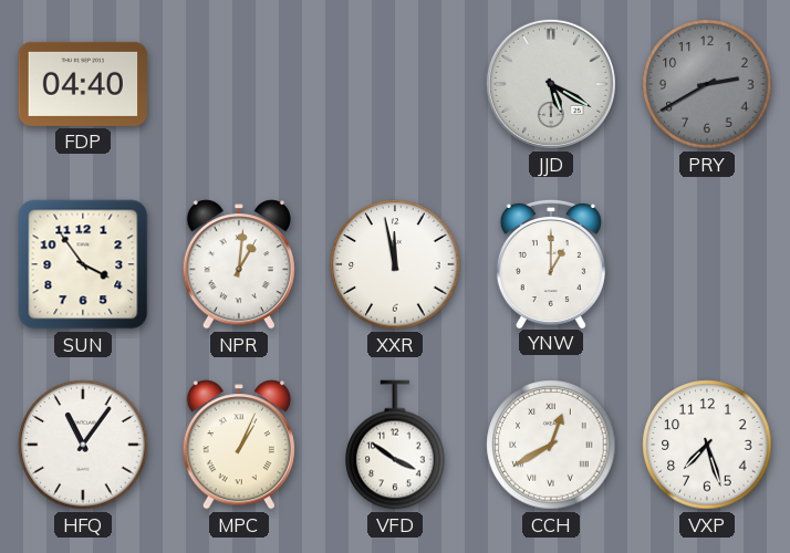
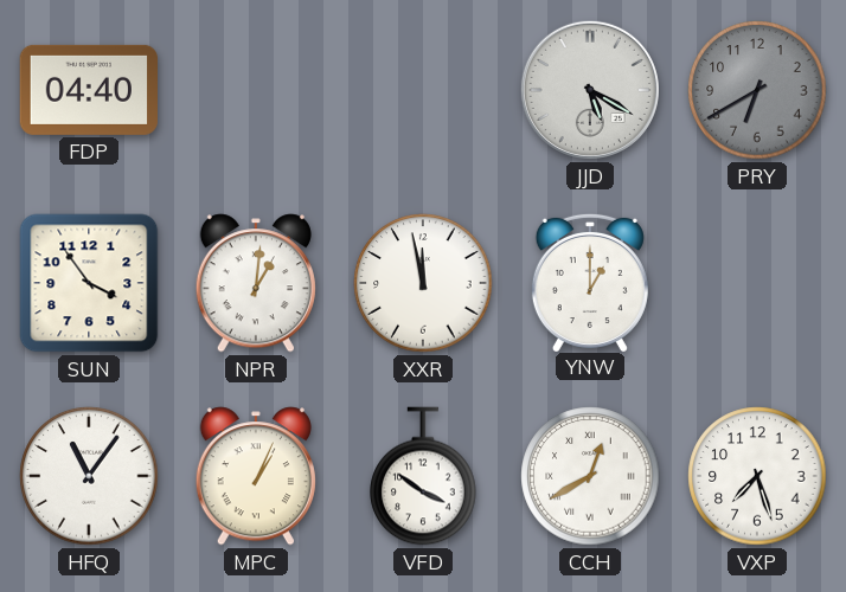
PRY: 2:40 -> 6:40 (757, 90)
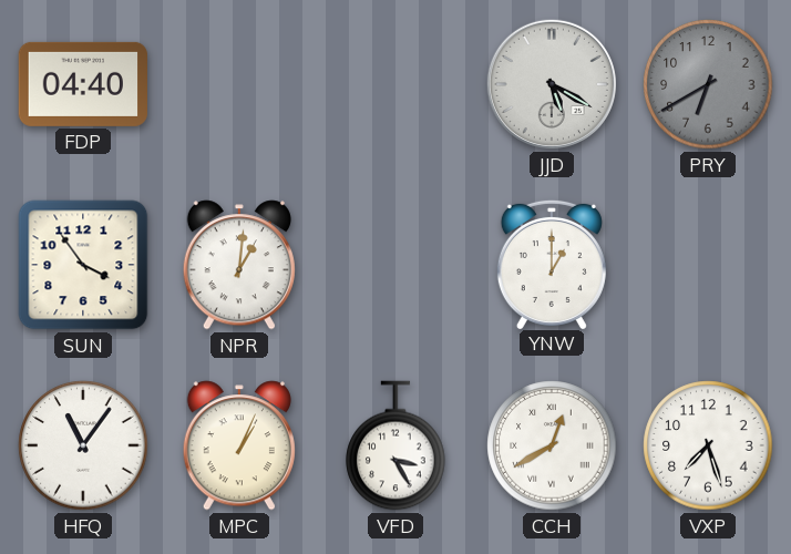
XXR: 11:58 -> none (423, 283)
VFD: 3:51 -> 3:25 (395, 445)
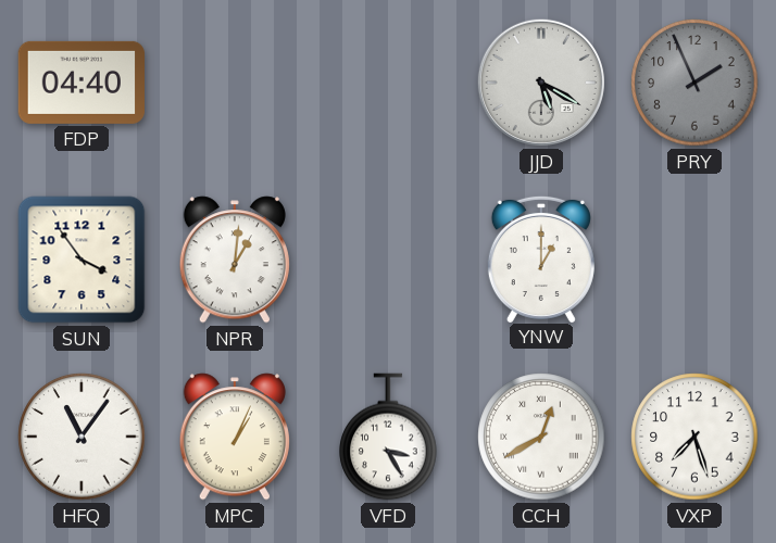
PRY: 6:40 -> 1:56 (694, 83)
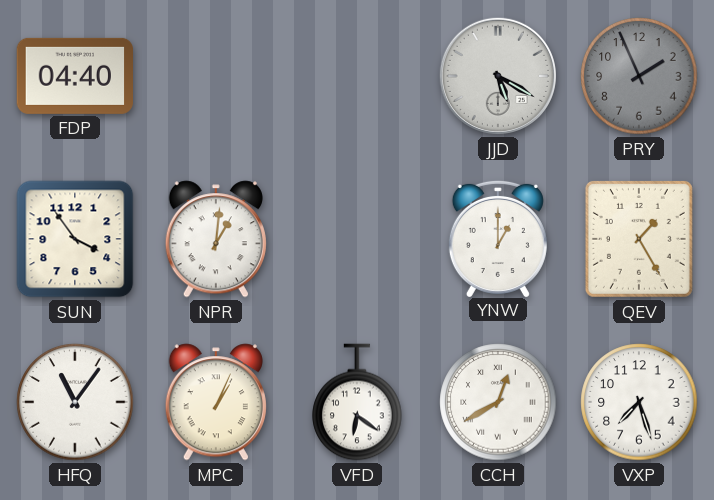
QEV: none -> 1:25 (639, 239)
VFD: 3:25 -> 6:21 (357, 402)
